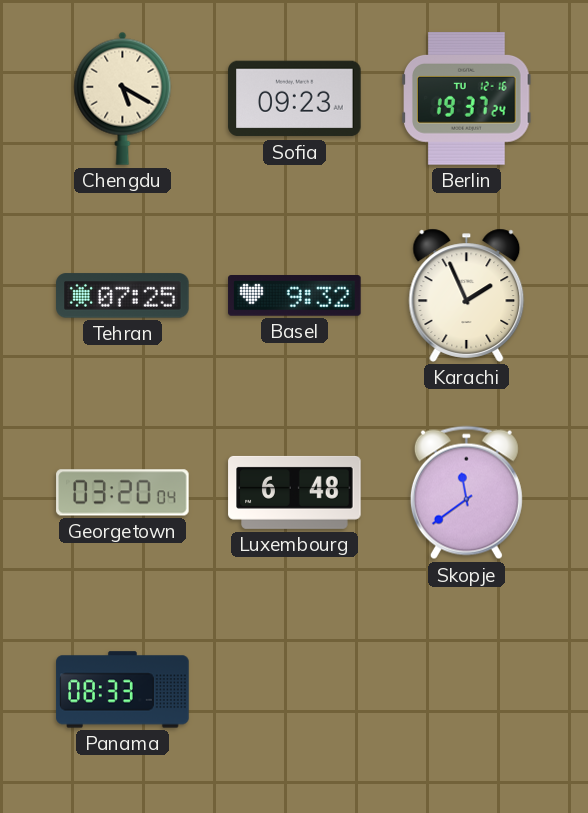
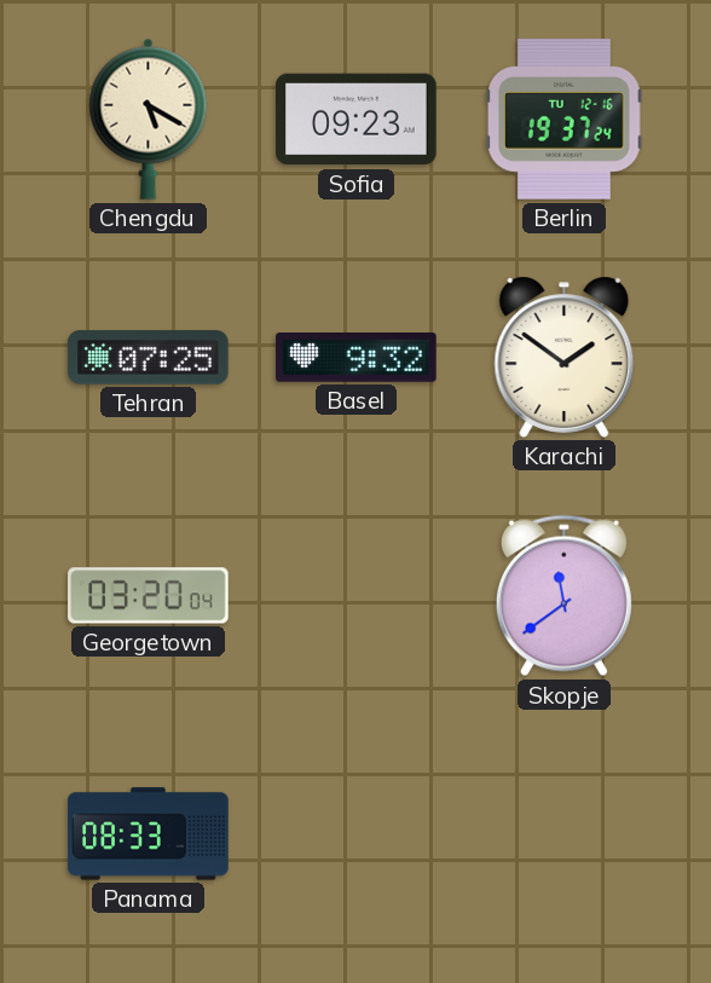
Karachi: 1:56 -> 1:51 (565, 357)
Luxembourg: 6:48 -> none (295, 492)
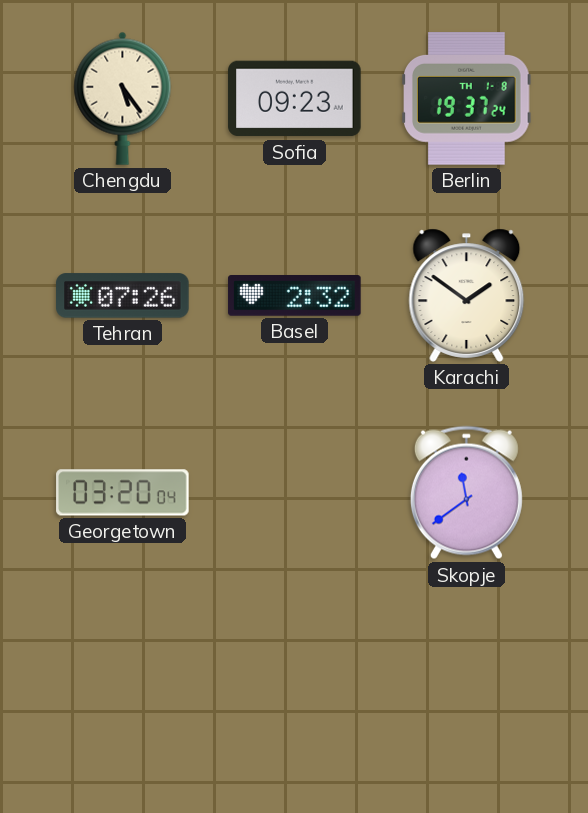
Chengdu: 5:20 -> 5:24 (123, 98)
Berlin date: TU 12-16 -> TH 1-8 (467, 99)
Tehran: 07:25 -> 07:26 (123, 296)
Basel: 9:32 -> 2:32 (295, 296)
Panama: 08:33 -> none (149, 834)
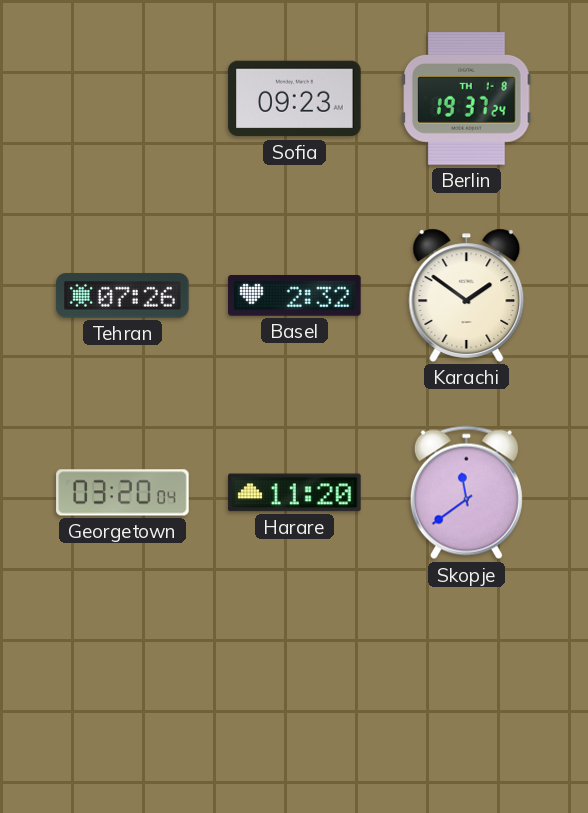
Chengdu: 5:24 -> none (123, 98)
Harare: none -> 11:20 (295, 493)
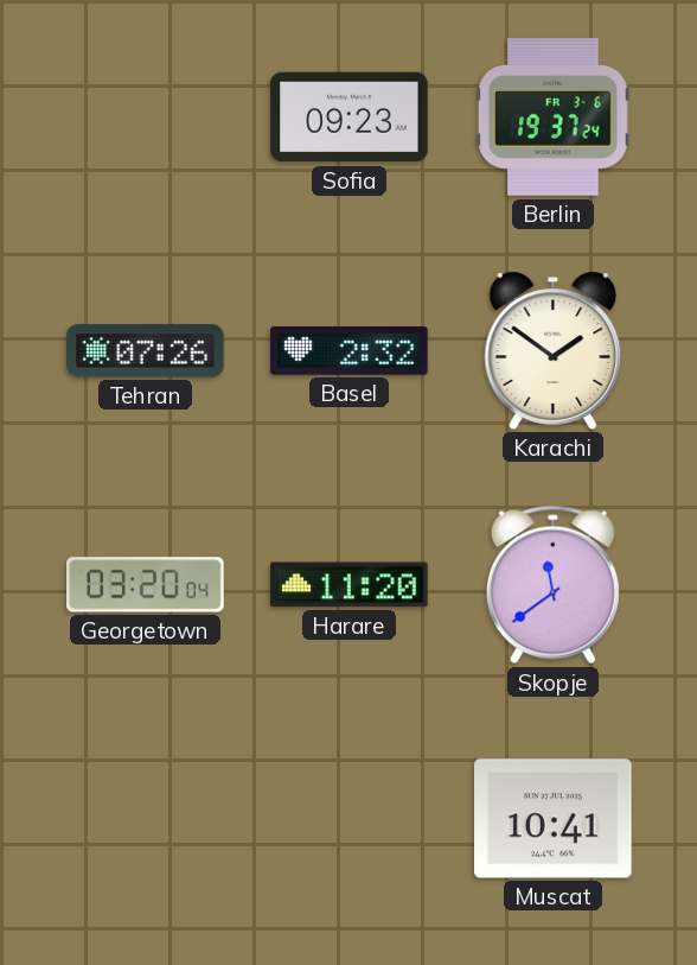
Berlin date: TH 1-8 -> FR 3-6 (554, 118)
Muscat: none -> 10:41 (554, 819)
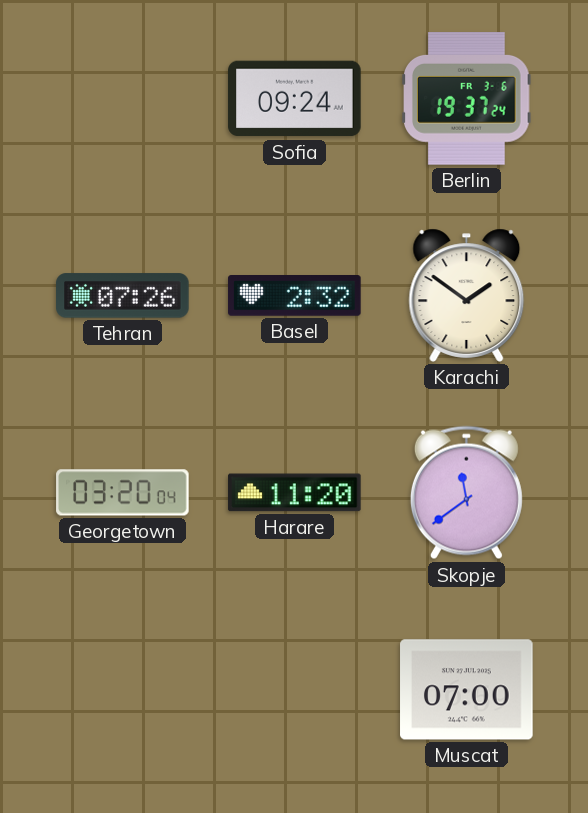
Sofia: 09:23 -> 09:24 (295, 99)
Muscat: 10:41 -> 07:00 (467, 690)
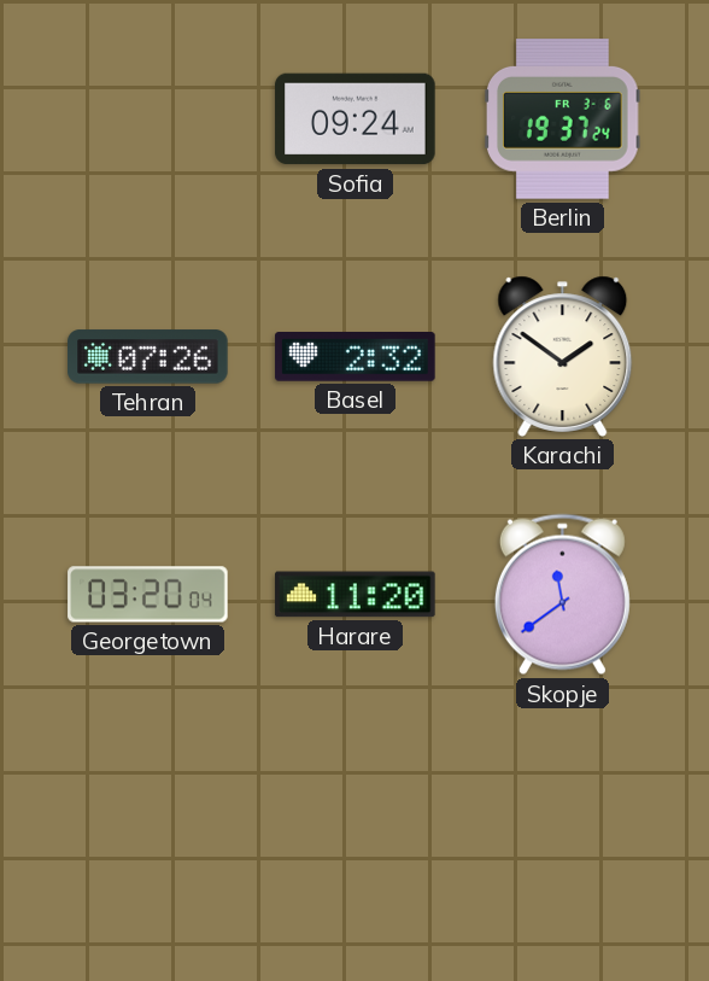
Muscat: 07:00 -> none (467, 690)
